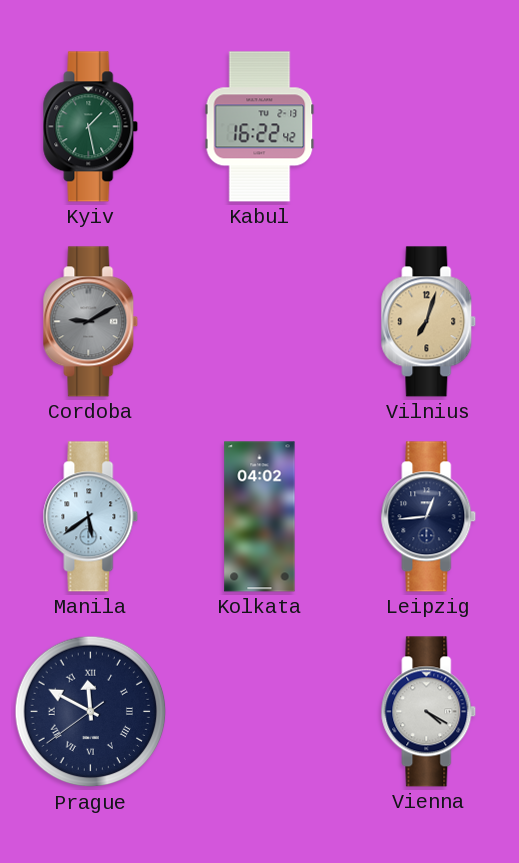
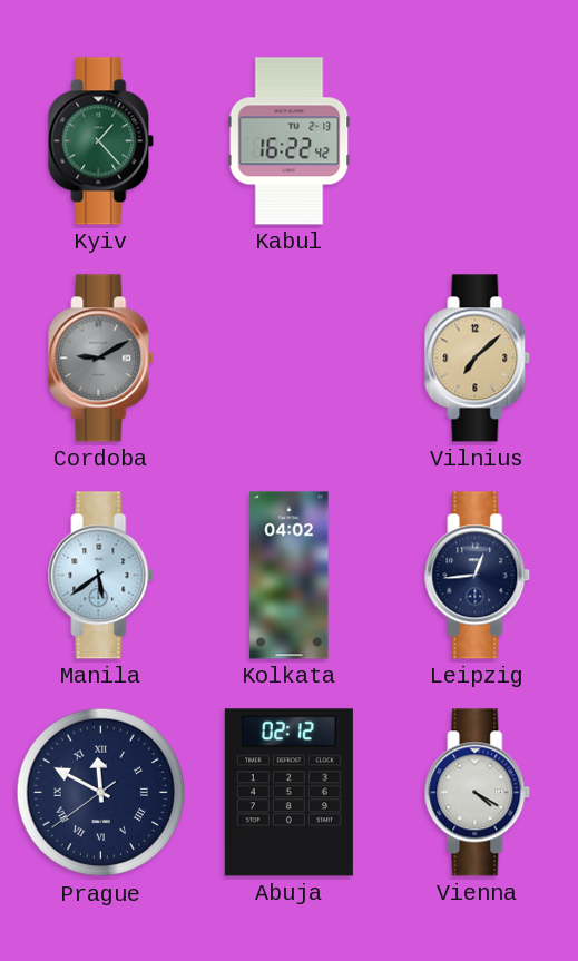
Kyiv: 1:28 -> 1:23 (101, 141)
Vilnius: 7:03 -> 7:08 (478, 359)
Abuja: none -> 02:12 (288, 793)
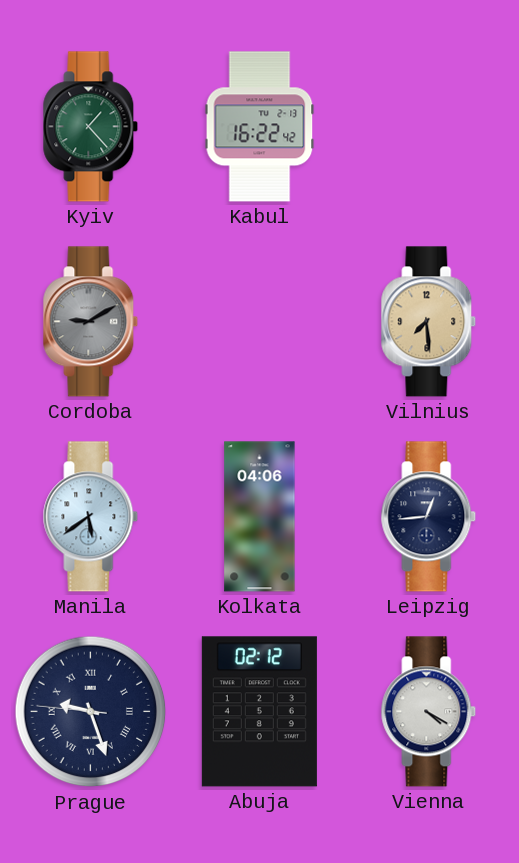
Vilnius: 7:08 -> 7:29 (429, 322)
Kolkata: 04:02 -> 04:06 (260, 517)
Prague: 11:49 -> 9:26 (91, 712)
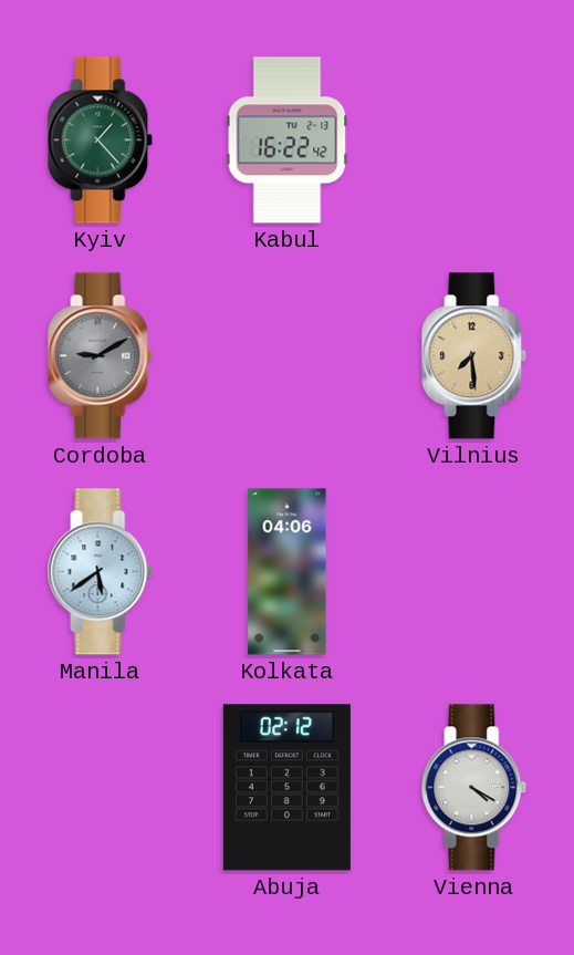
Leipzig: 12:44 -> none (429, 517)
Prague: 9:26 -> none (91, 712)
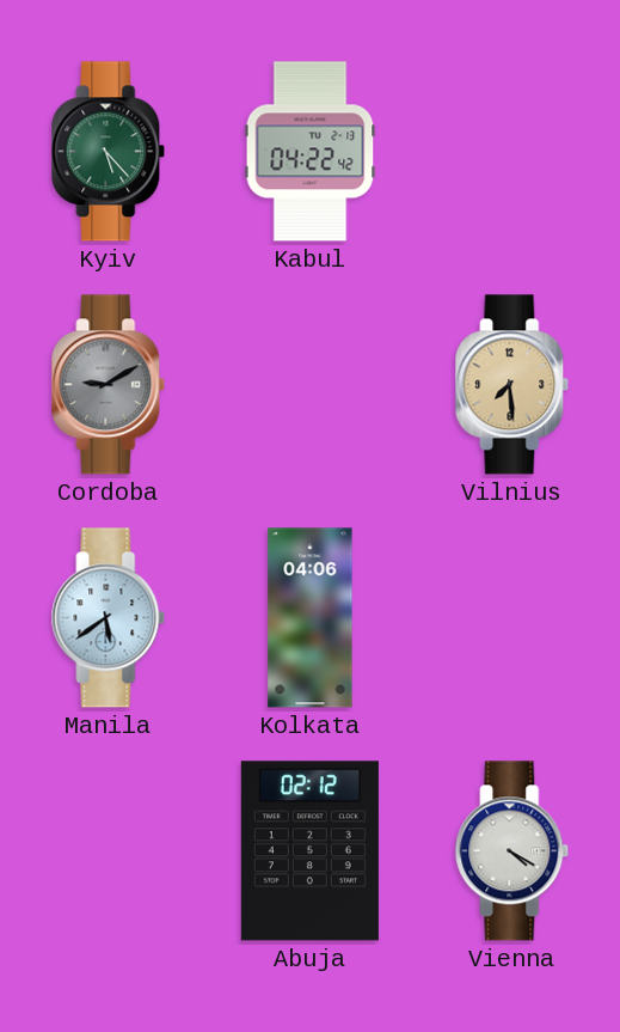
Kyiv: 1:23 -> 5:23 (109, 152)
Kabul: 16:22 -> 04:22 (311, 152)
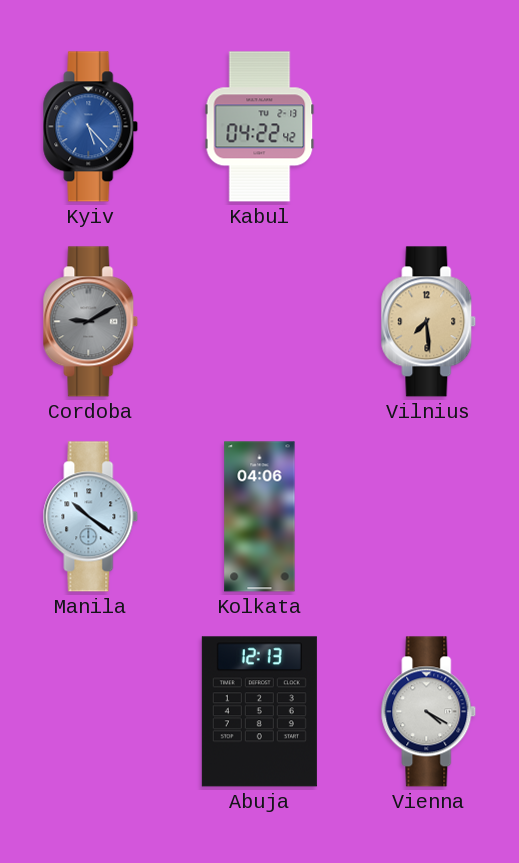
Kyiv dial: green -> blue (91, 127)
Manila: 5:39 -> 10:21 (91, 517)
Abuja: 02:12 -> 12:13 (259, 712)
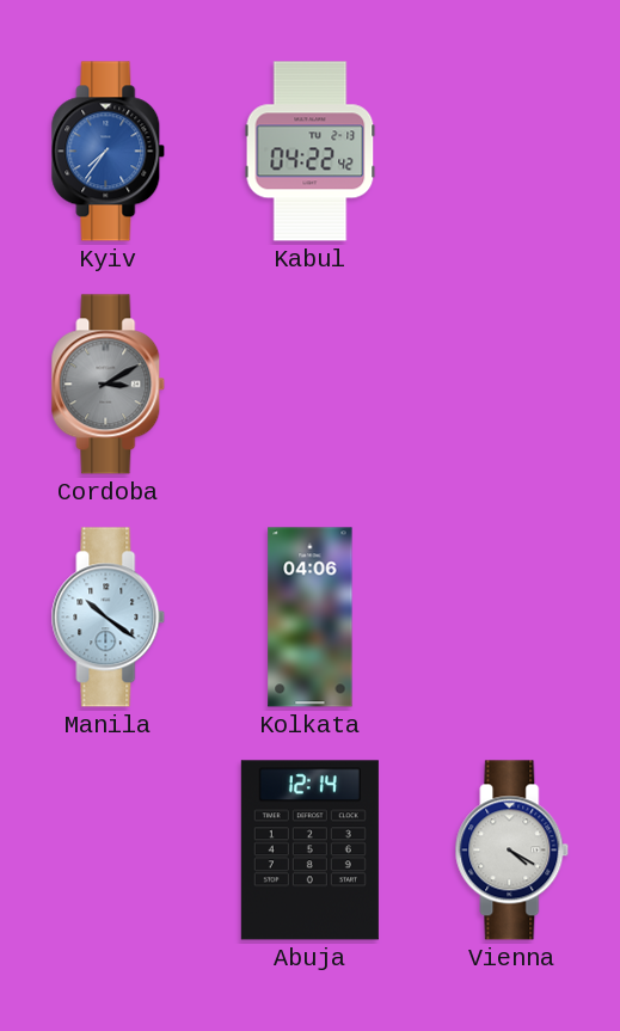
Kyiv: 5:23 -> 7:36 (109, 152)
Cordoba: 9:10 -> 3:10 (109, 385)
Vilnius: 7:29 -> none (429, 322)
Abuja: 12:13 -> 12:14 (309, 851)
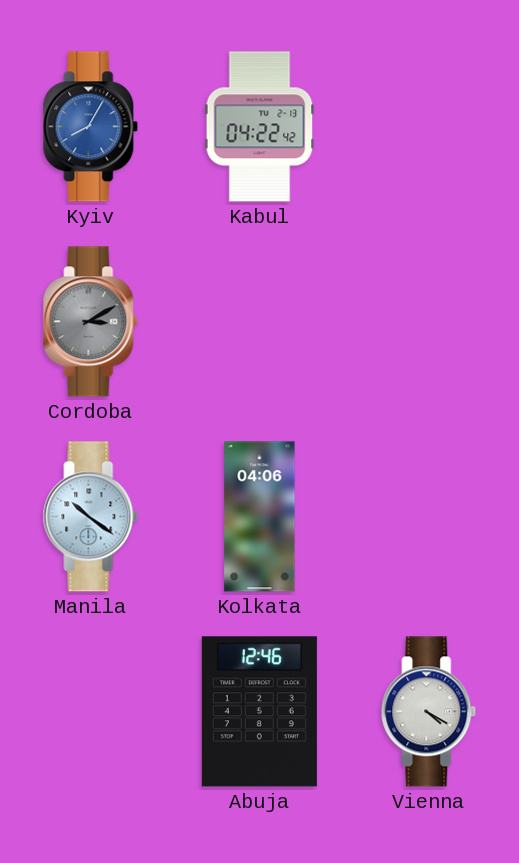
Kyiv: 7:36 -> 8:05 (91, 127)
Abuja: 12:14 -> 12:46 (259, 712)
